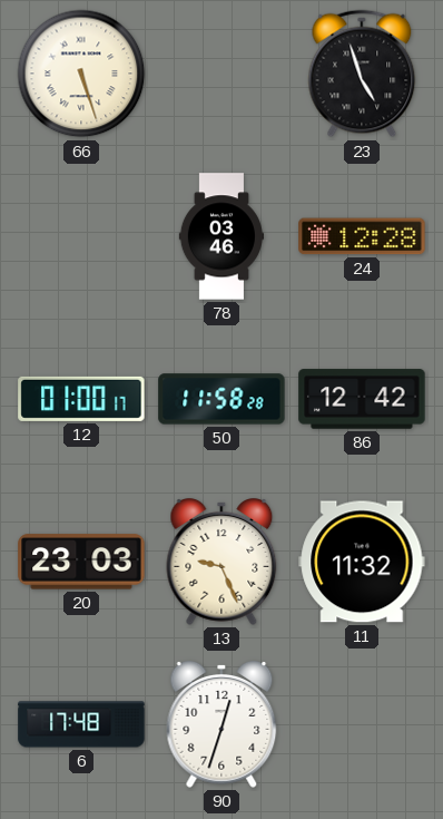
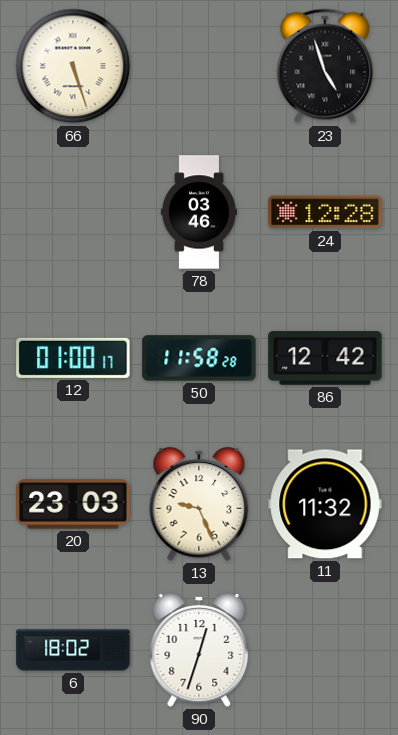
6: 17:48 -> 18:02 (73, 650)
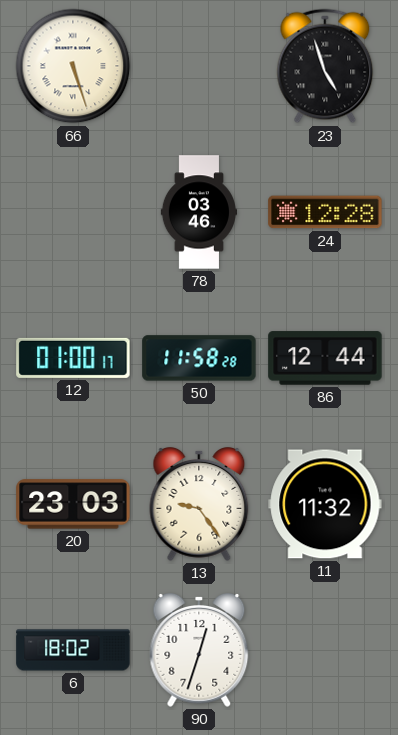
86: 12:42 -> 12:44 (325, 358)
13: 9:26 -> 9:24 (199, 505)
